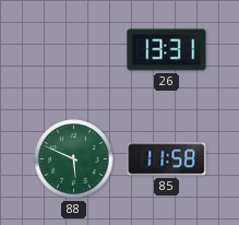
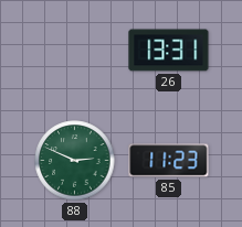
88: 5:49 -> 2:49 (75, 161)
85: 11:58 -> 11:23 (169, 161)
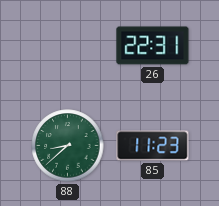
26: 13:31 -> 22:31 (153, 46)
88: 2:49 -> 8:38 (68, 146)
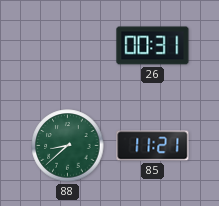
26: 22:31 -> 00:31 (153, 46)
85: 11:23 -> 11:21 (153, 146)
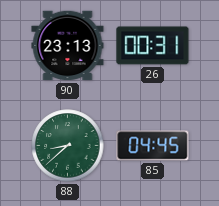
90: none -> 23:13 (68, 46)
85: 11:21 -> 04:45 (153, 146)
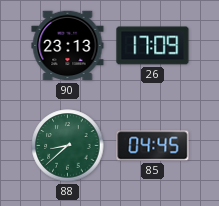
26: 00:31 -> 17:09 (153, 46)
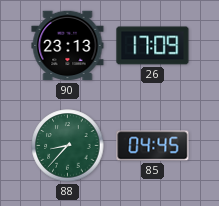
88: 8:38 -> 8:37 (68, 146)
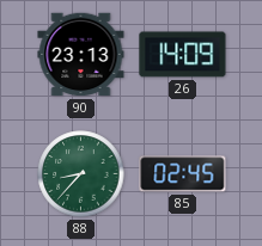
26: 17:09 -> 14:09 (183, 55)
85: 04:45 -> 02:45 (183, 174)
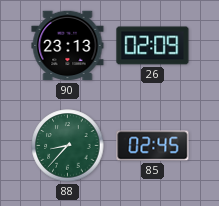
26: 14:09 -> 02:09 (153, 46)
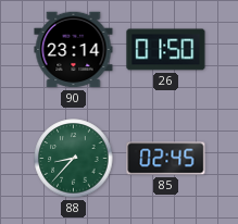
90: 23:13 -> 23:14 (74, 50)
26: 02:09 -> 01:50 (166, 50)
